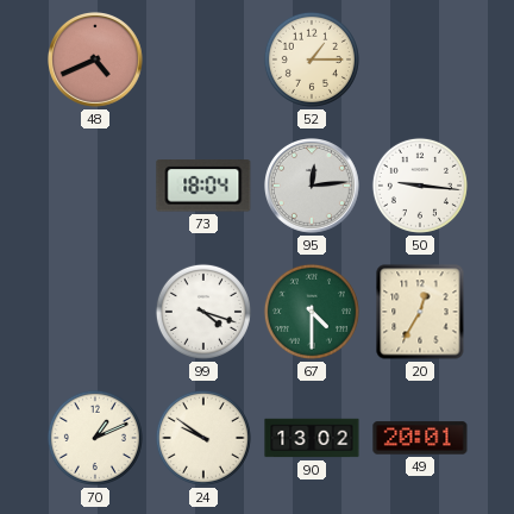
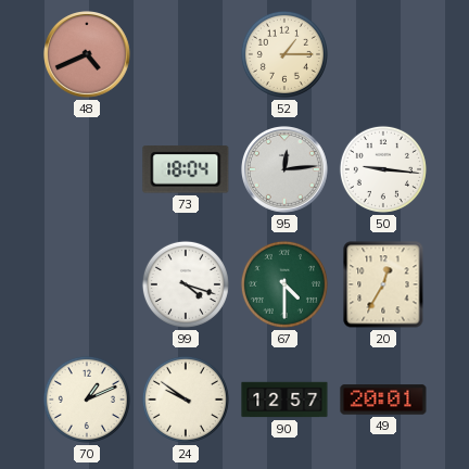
90: 13:02 -> 12:57 (284, 400)
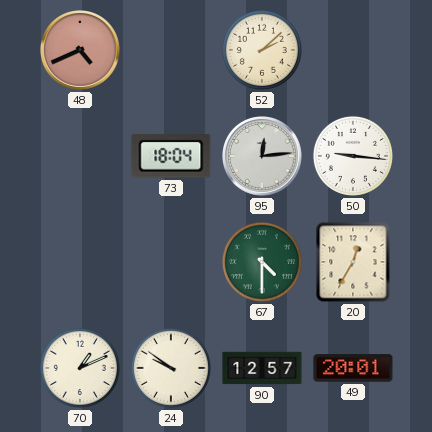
52: 1:15 -> 2:08 (262, 50)
99: 4:18 -> none (186, 284)
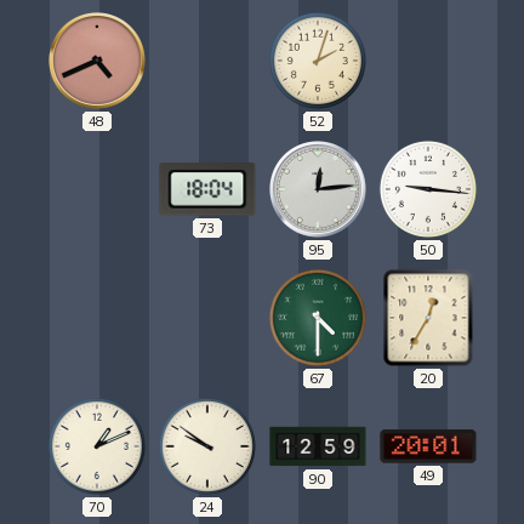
52: 2:08 -> 2:03 (318, 61)
90: 12:57 -> 12:59 (318, 446)
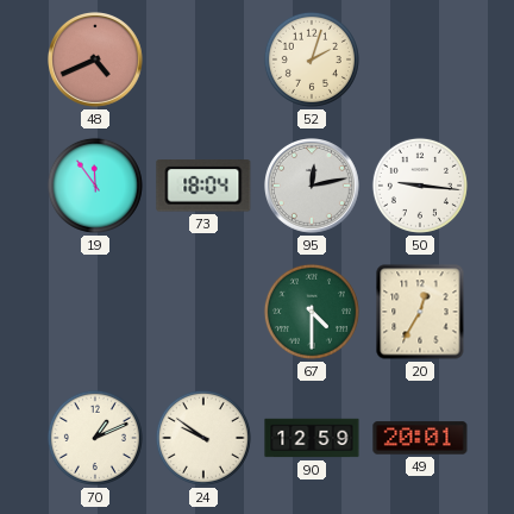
19: none -> 11:54 (95, 186)
95: 12:14 -> 12:13 (313, 187)
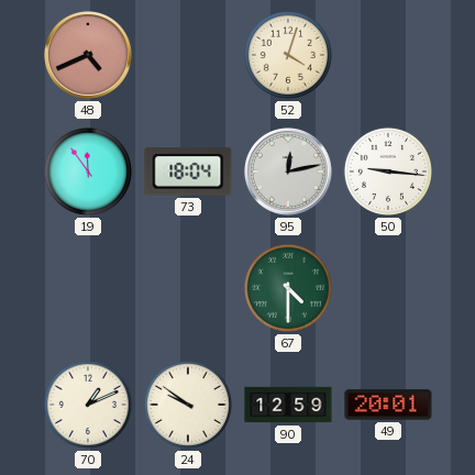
52: 2:03 -> 4:03 (288, 55)
20: 12:35 -> none (420, 312)
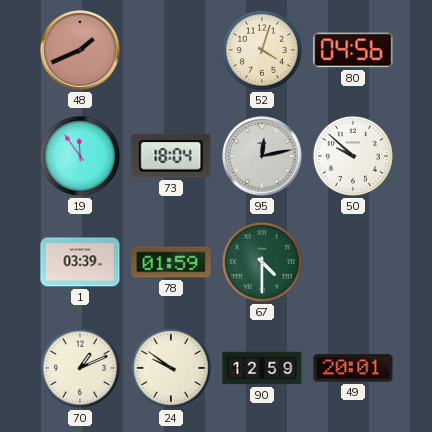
48: 4:41 -> 1:41 (81, 51)
80: none -> 04:56 (353, 50)
50: 9:16 -> 9:52 (353, 156)
1: none -> 03:39 (80, 262)
78: none -> 01:59 (171, 262)
